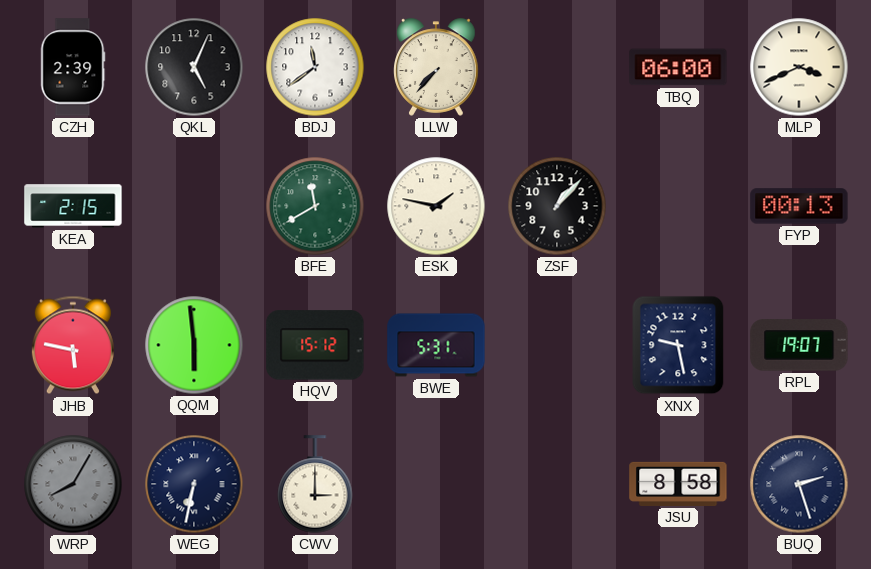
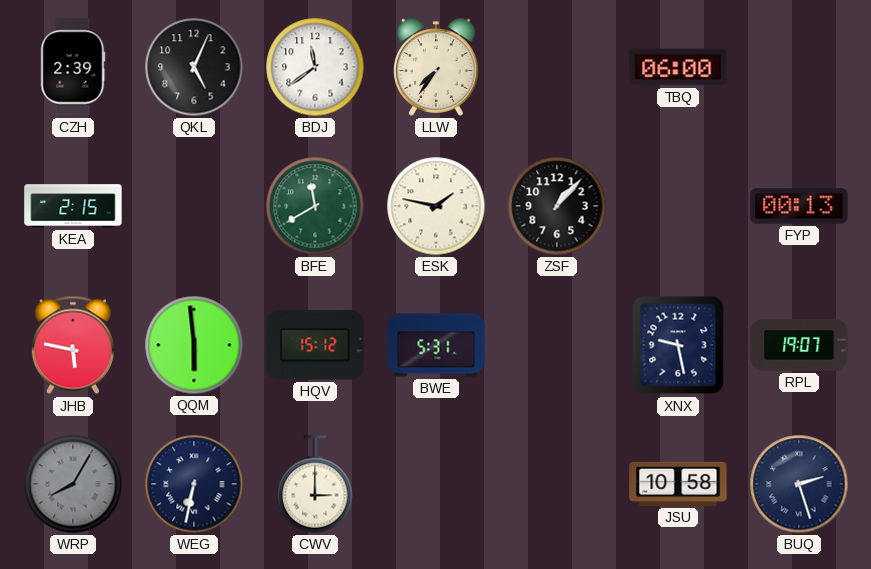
LLW: 7:37 -> 7:36 (436, 67)
MLP: 3:41 -> none (799, 67)
JSU: 8:58 -> 10:58 (678, 484)
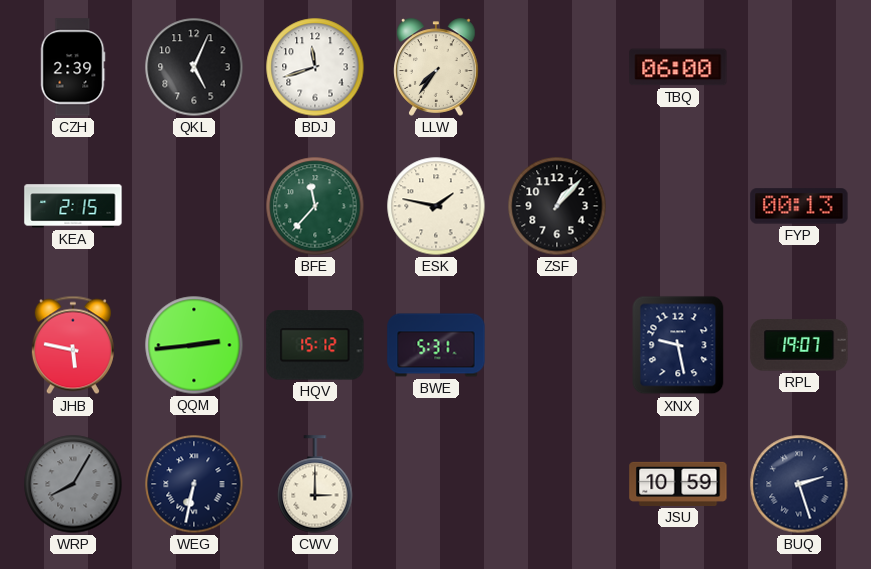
BDJ: 11:39 -> 11:42 (315, 67)
BFE: 11:40 -> 11:37 (315, 206)
QQM: 5:59 -> 2:44 (194, 345)
JSU: 10:58 -> 10:59 (678, 484)
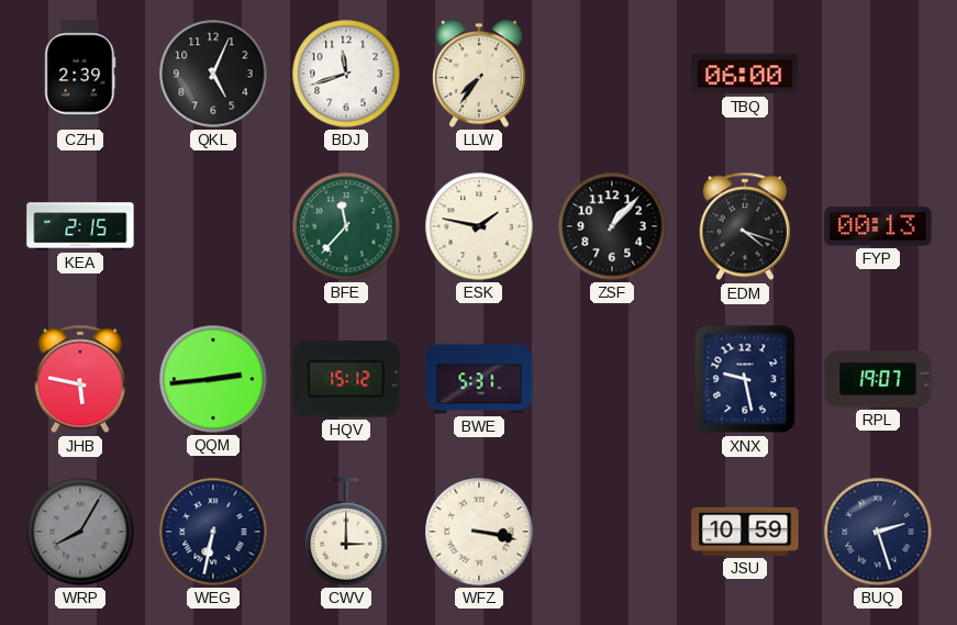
EDM: none -> 4:18 (745, 226)
WFZ: none -> 3:17 (479, 532)
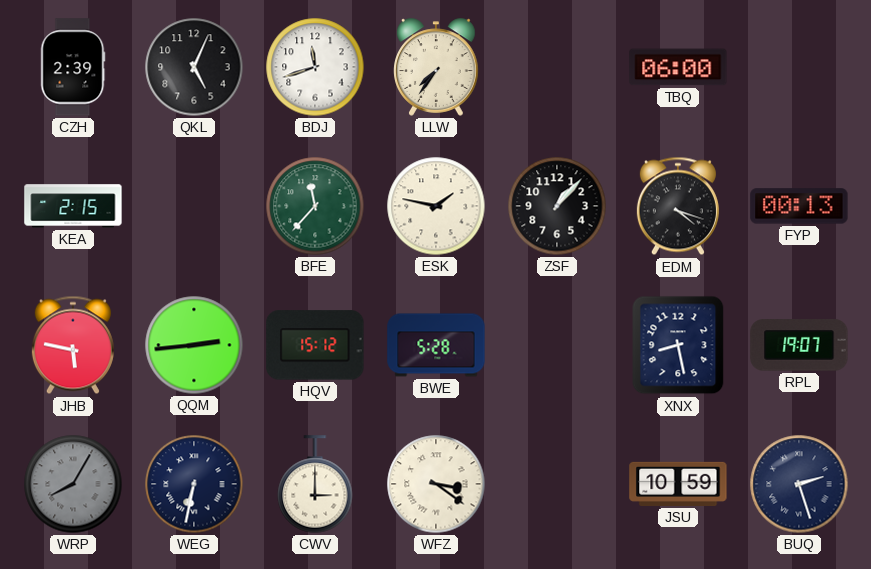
BWE: 5:31 -> 5:28 (436, 345)
XNX: 9:28 -> 8:28 (678, 345)
WFZ: 3:17 -> 3:21 (436, 484)
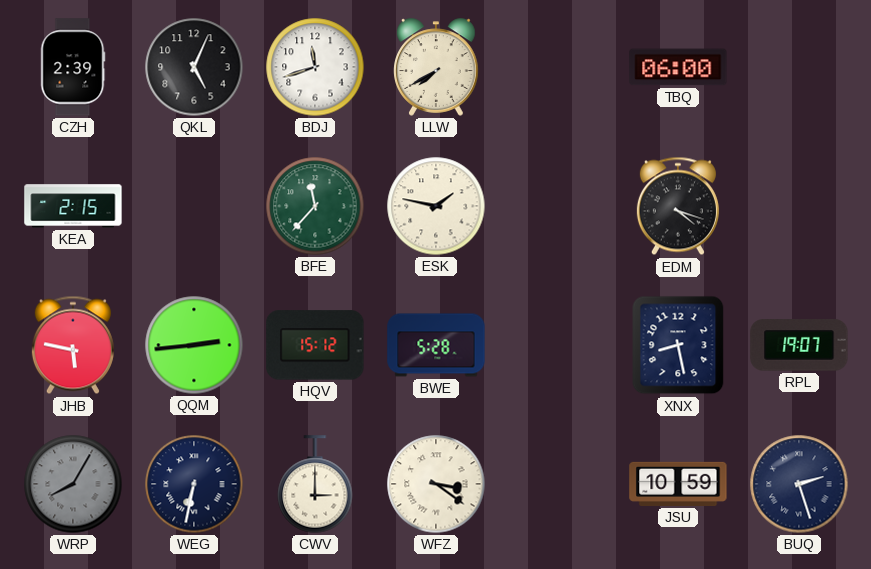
LLW: 7:36 -> 7:40 (436, 67)
ZSF: 1:07 -> none (557, 206)
FYP: 00:13 -> none (799, 206)
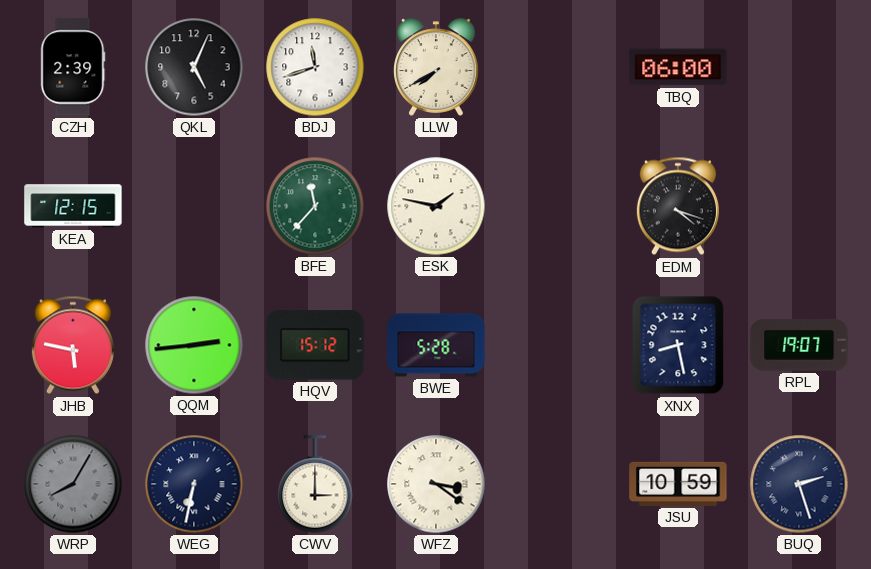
KEA: 2:15 -> 12:15 (73, 206)
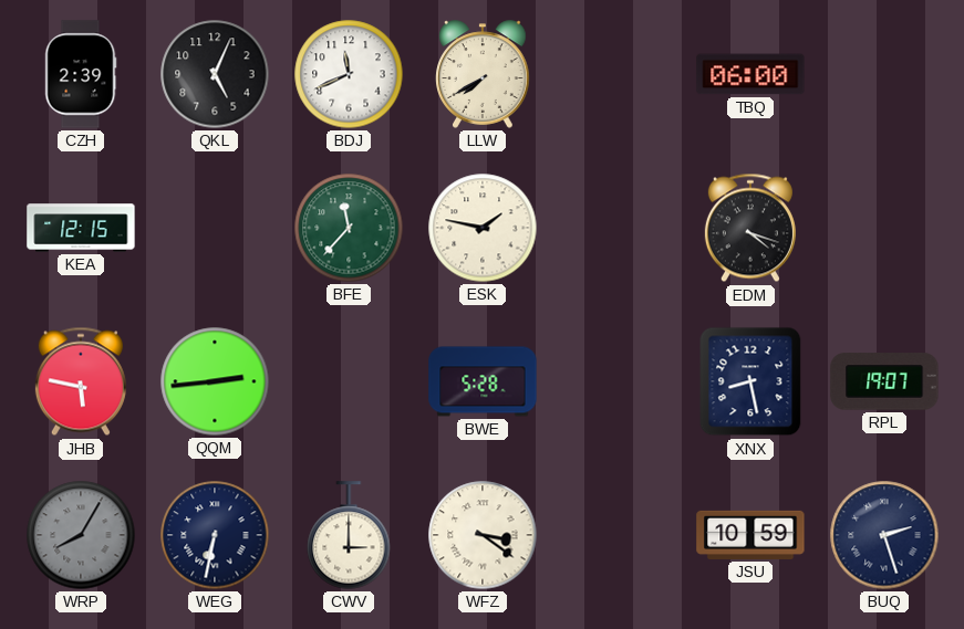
BDJ: 11:42 -> 11:41 (349, 74)
HQV: 15:12 -> none (315, 345)
